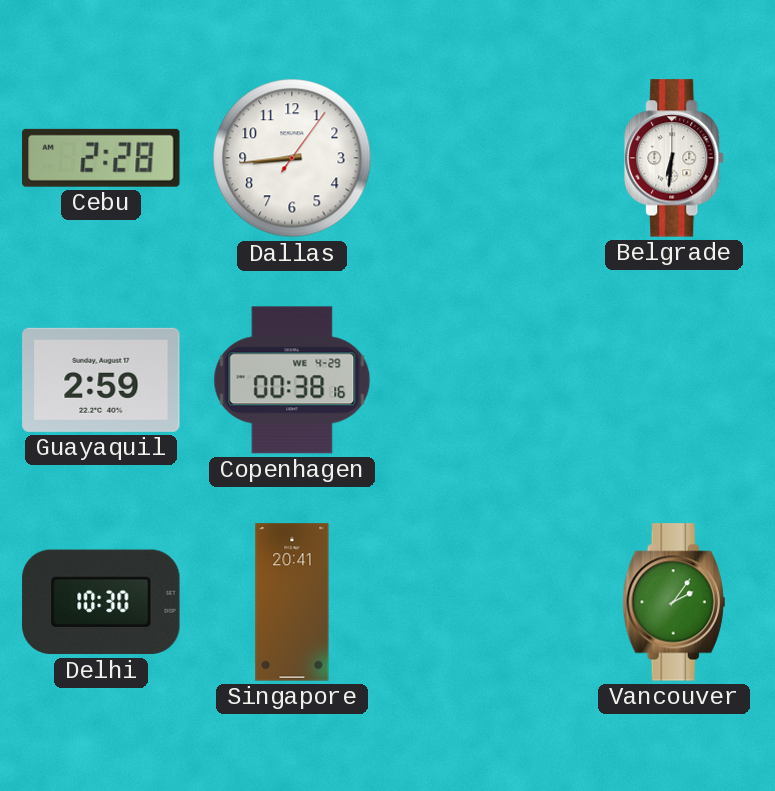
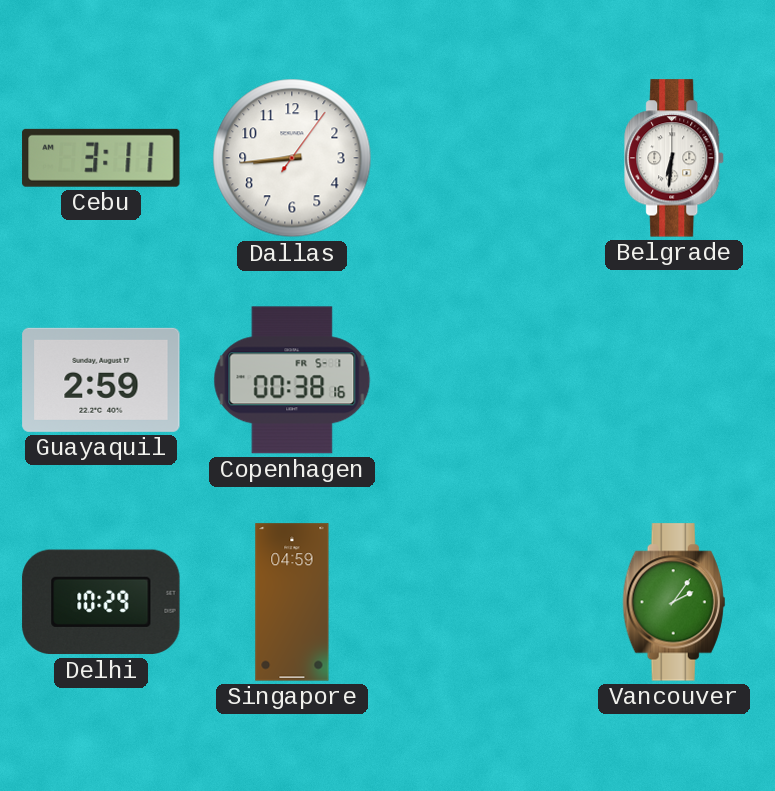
Cebu: 2:28 -> 3:11 (101, 158)
Copenhagen date: WE 4-29 -> FR 5-1 (292, 380)
Delhi: 10:30 -> 10:29 (101, 602)
Singapore: 20:41 -> 04:59 (292, 602)
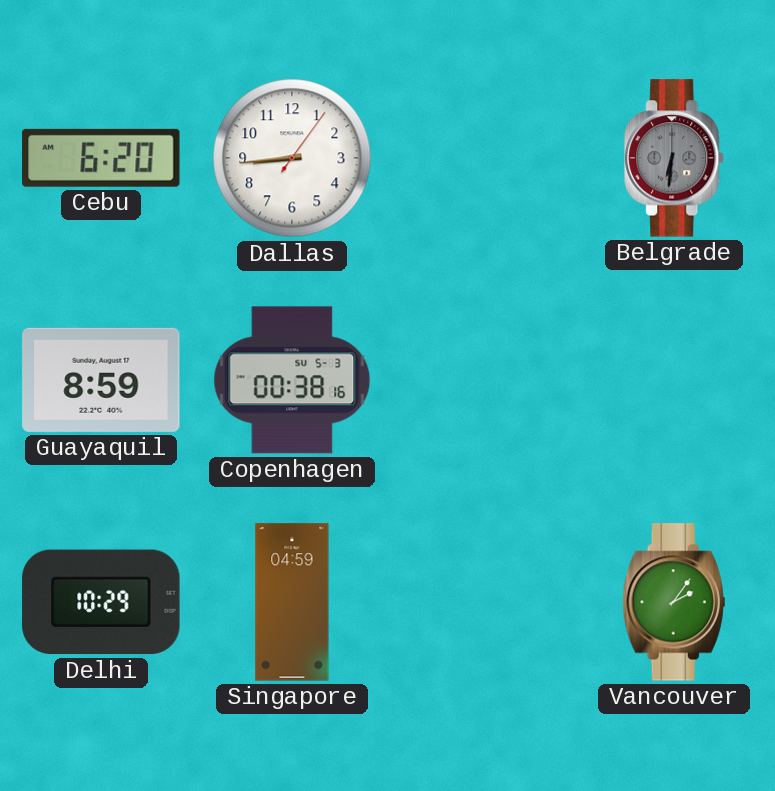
Cebu: 3:11 -> 6:20 (101, 158)
Belgrade dial: white -> grey (675, 158)
Guayaquil: 2:59 -> 8:59 (101, 380)
Copenhagen date: FR 5-1 -> SU 5-3 (292, 380)
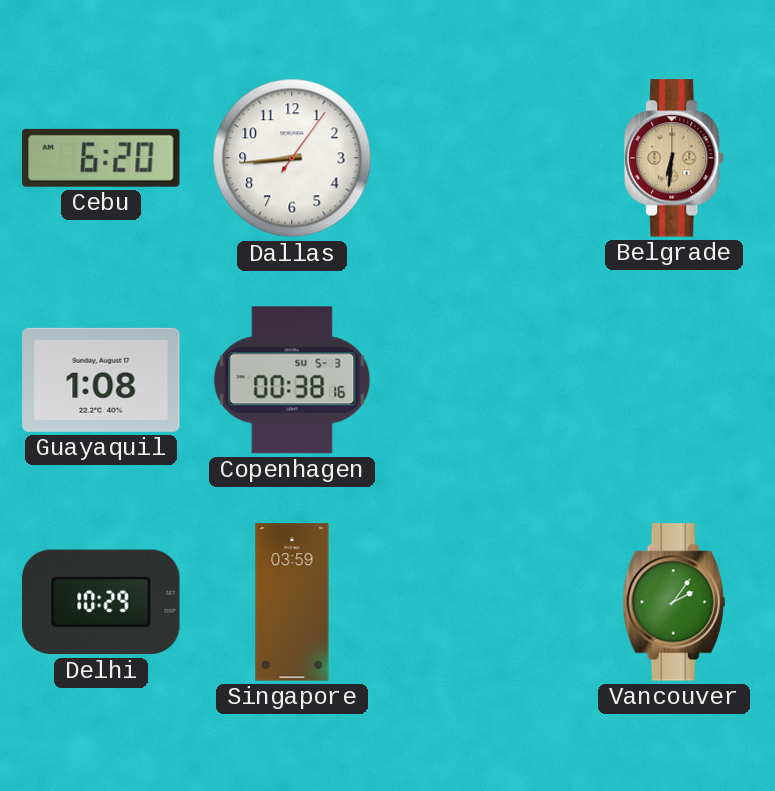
Belgrade dial: grey -> champagne (675, 158)
Guayaquil: 8:59 -> 1:08 (101, 380)
Singapore: 04:59 -> 03:59 (292, 602)
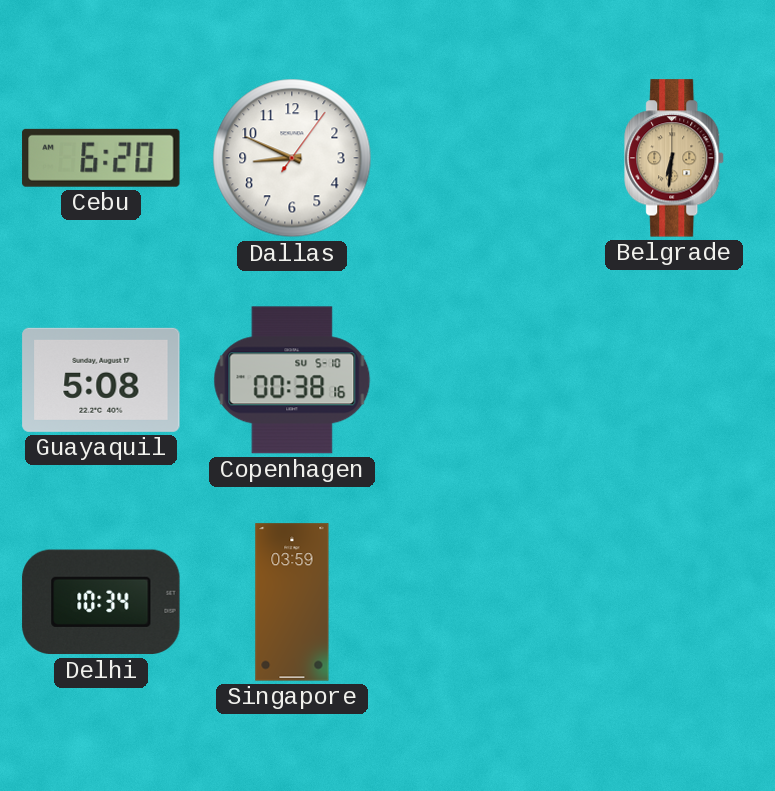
Dallas: 8:44 -> 8:49 (292, 158)
Guayaquil: 1:08 -> 5:08 (101, 380)
Copenhagen date: SU 5-3 -> SU 5-10 (292, 380)
Delhi: 10:29 -> 10:34 (101, 602)
Vancouver: 2:06 -> none (674, 602)
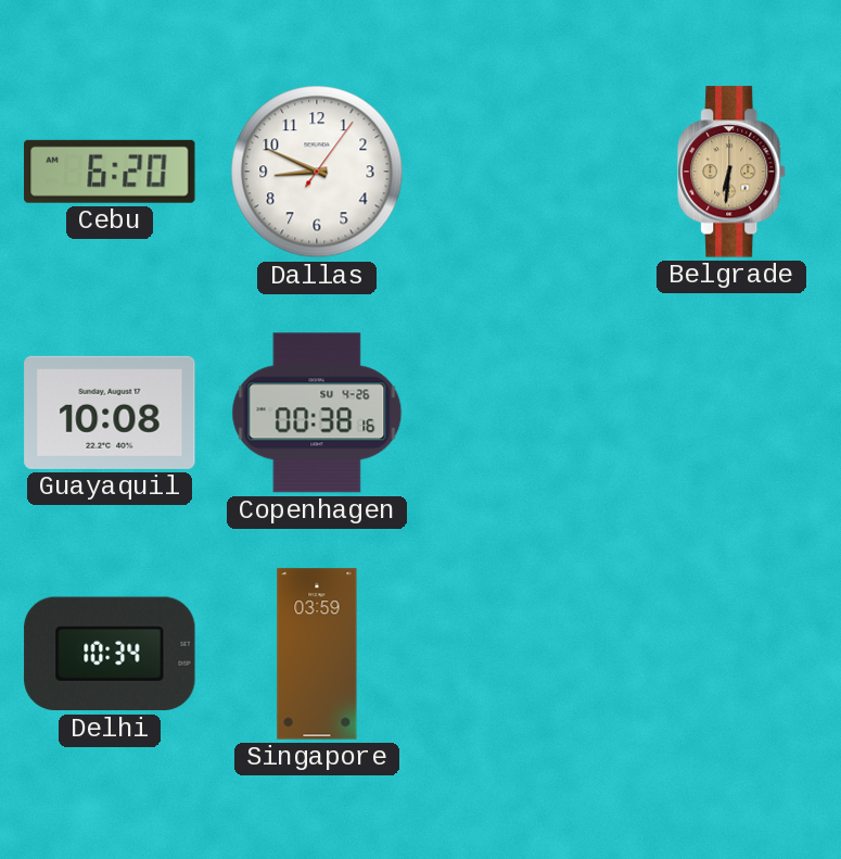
Guayaquil: 5:08 -> 10:08 (110, 413)
Copenhagen date: SU 5-10 -> SU 4-26 (317, 413)
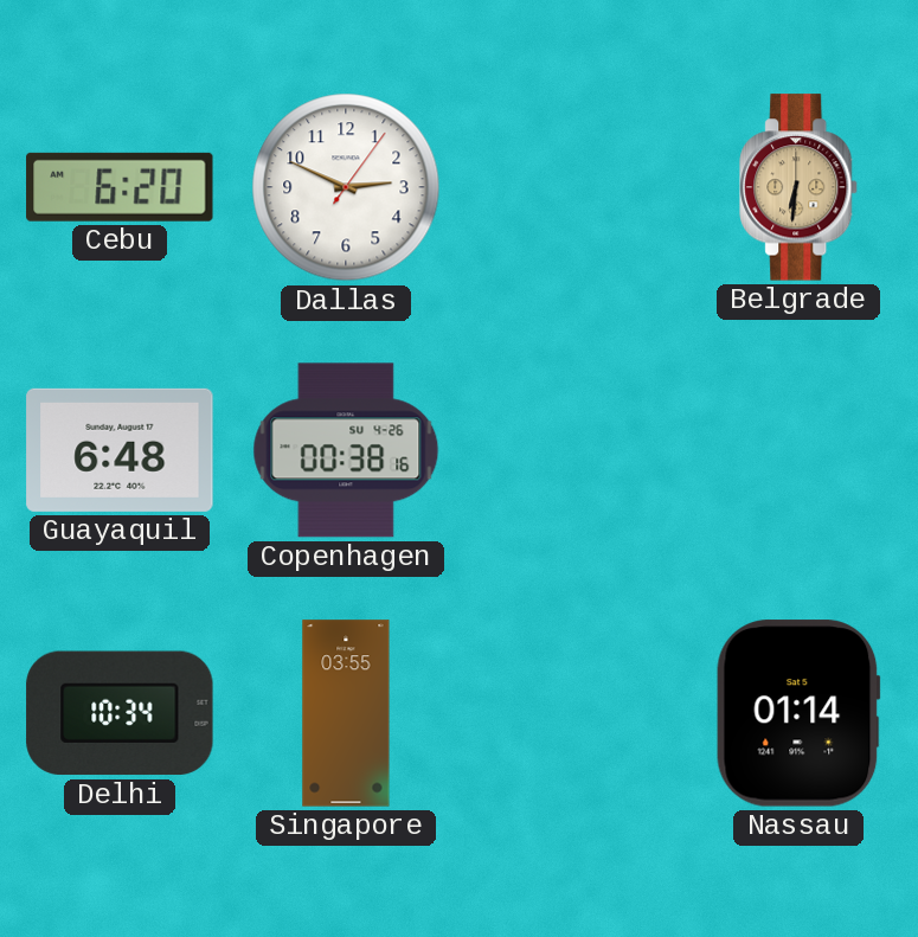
Dallas: 8:49 -> 2:49 (346, 187)
Guayaquil: 10:08 -> 6:48 (120, 450)
Singapore: 03:59 -> 03:55 (346, 713)
Nassau: none -> 01:14 (798, 713)
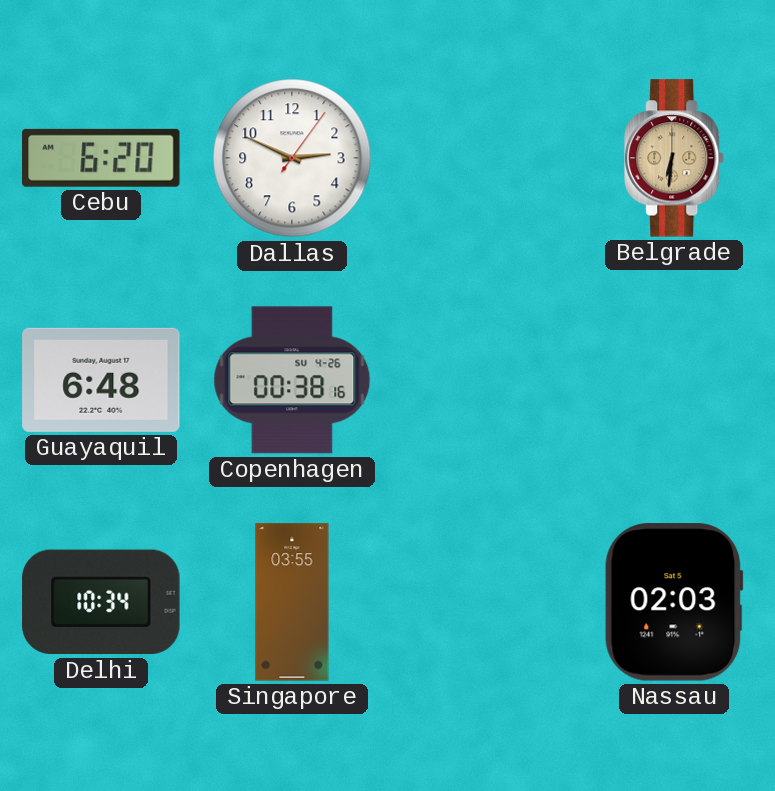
Nassau: 01:14 -> 02:03 (674, 602)
